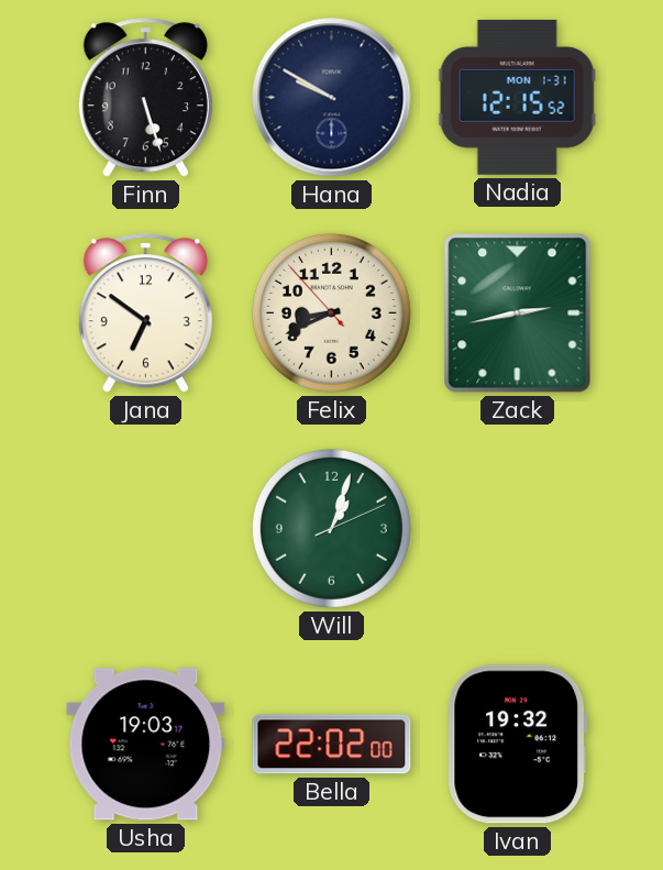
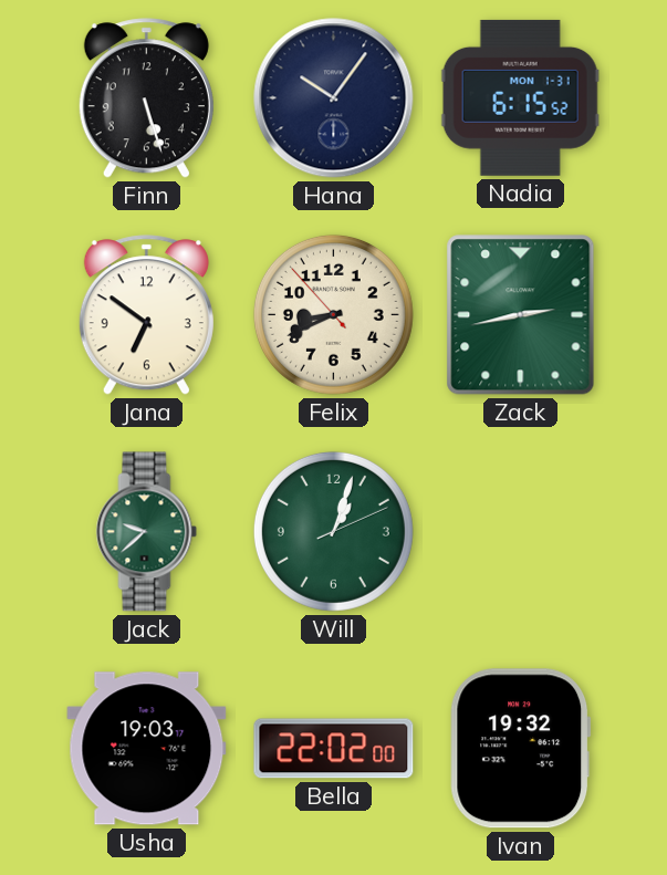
Hana: 9:50 -> 10:06 (334, 98)
Nadia: 12:15 -> 6:15 (520, 97)
Jack: none -> 9:38 (147, 532)
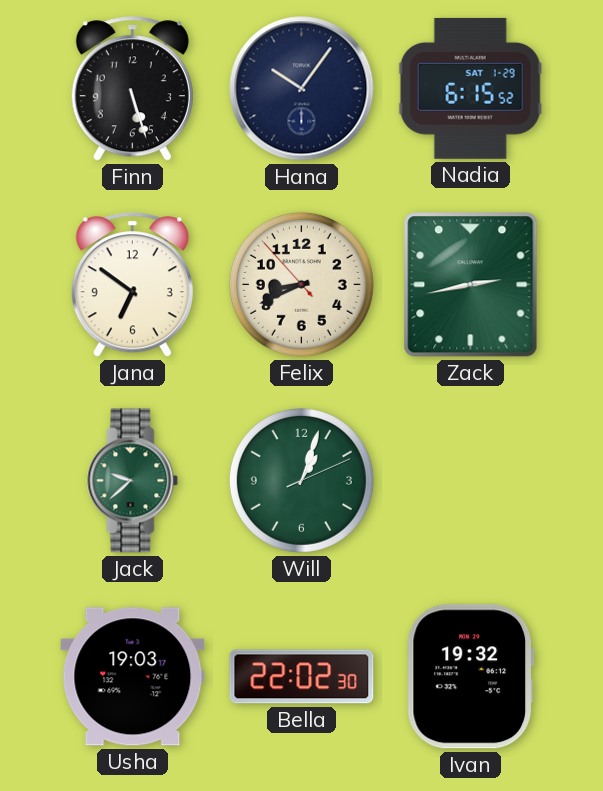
Nadia date: MON 1-31 -> SAT 1-29 (470, 88)
Bella: 22:02:00 -> 22:02:30 (302, 677)
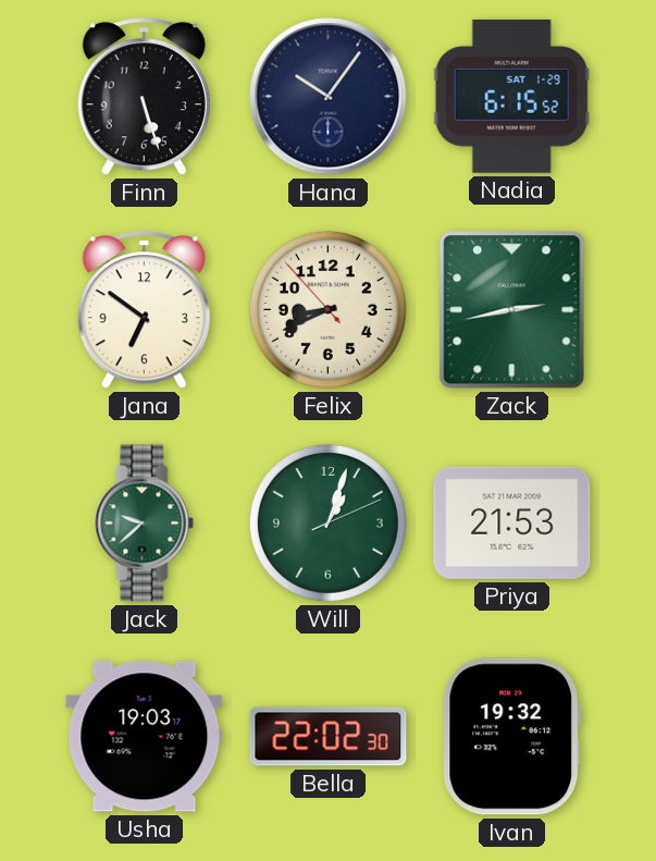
Priya: none -> 21:53 (512, 522)
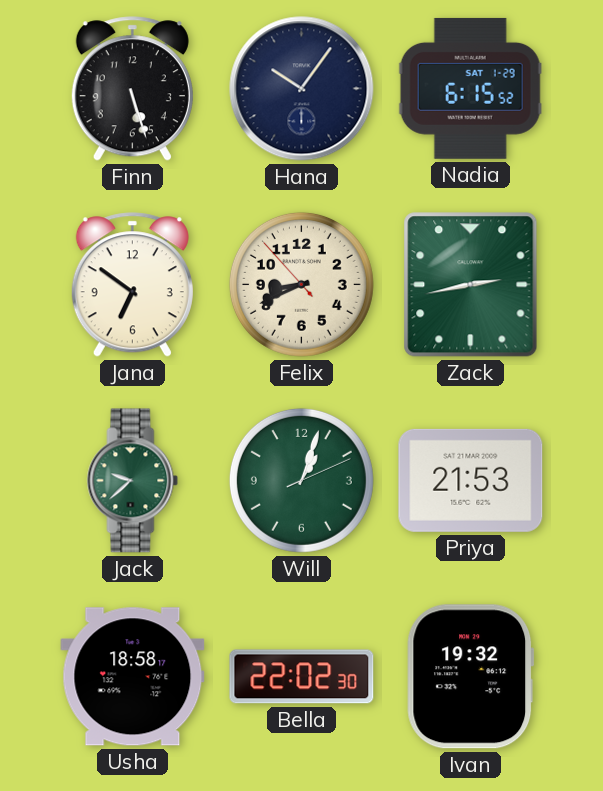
Usha: 19:03 -> 18:58 (133, 677)
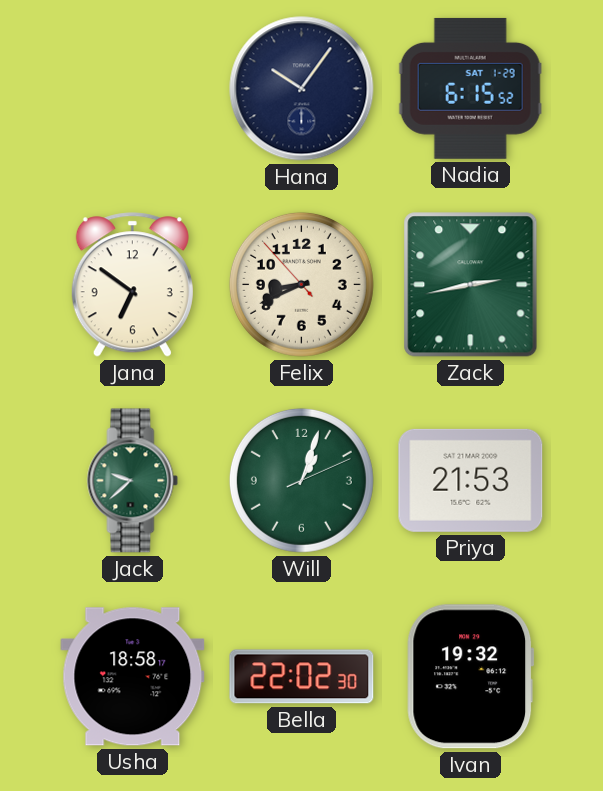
Finn: 5:27 -> none (132, 89)
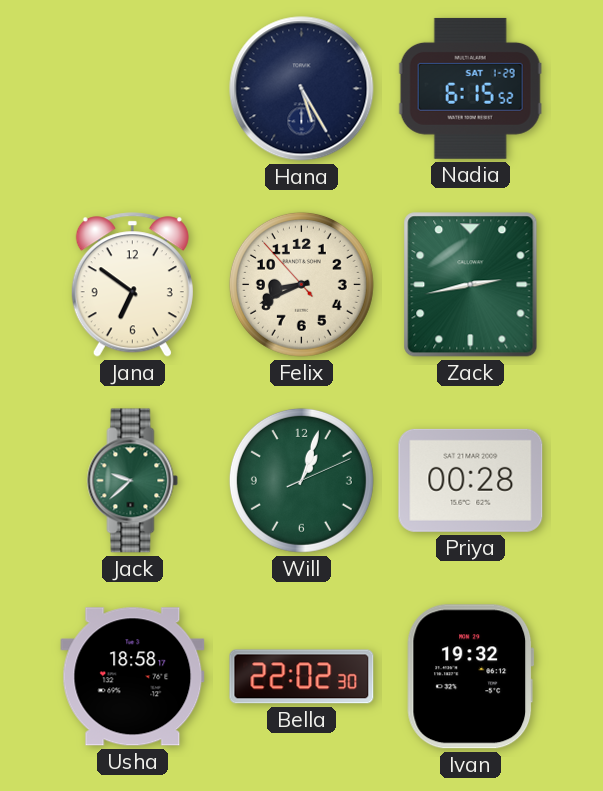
Hana: 10:06 -> 5:25 (302, 89)
Priya: 21:53 -> 00:28 (471, 480)
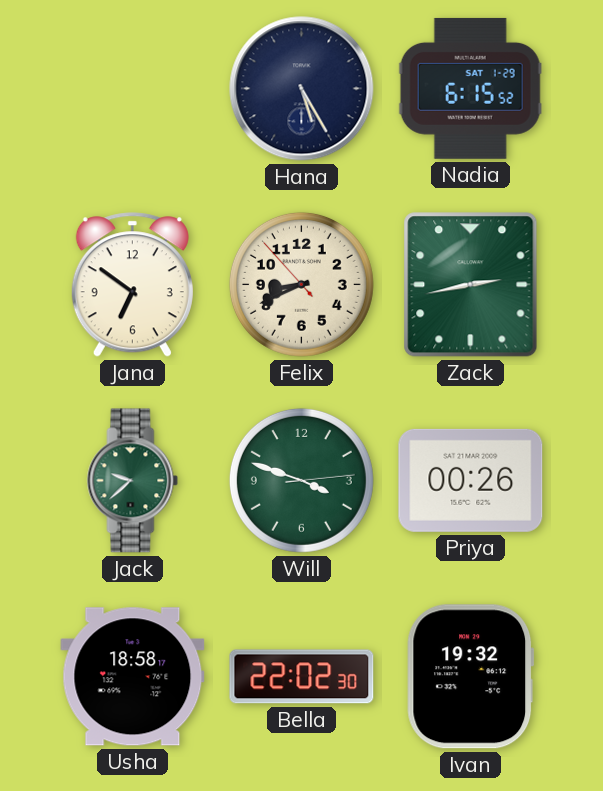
Will: 1:03 -> 3:48 (301, 480)
Priya: 00:28 -> 00:26 (471, 480)
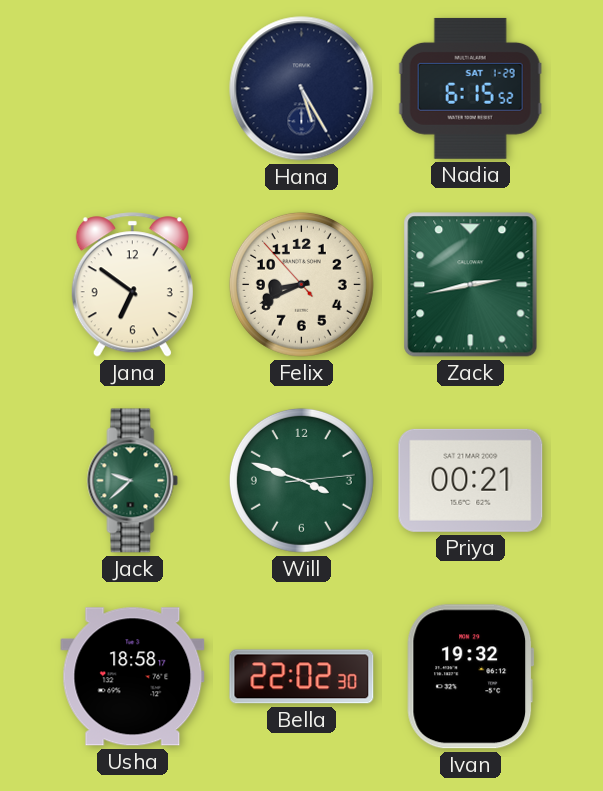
Priya: 00:26 -> 00:21 (471, 480)
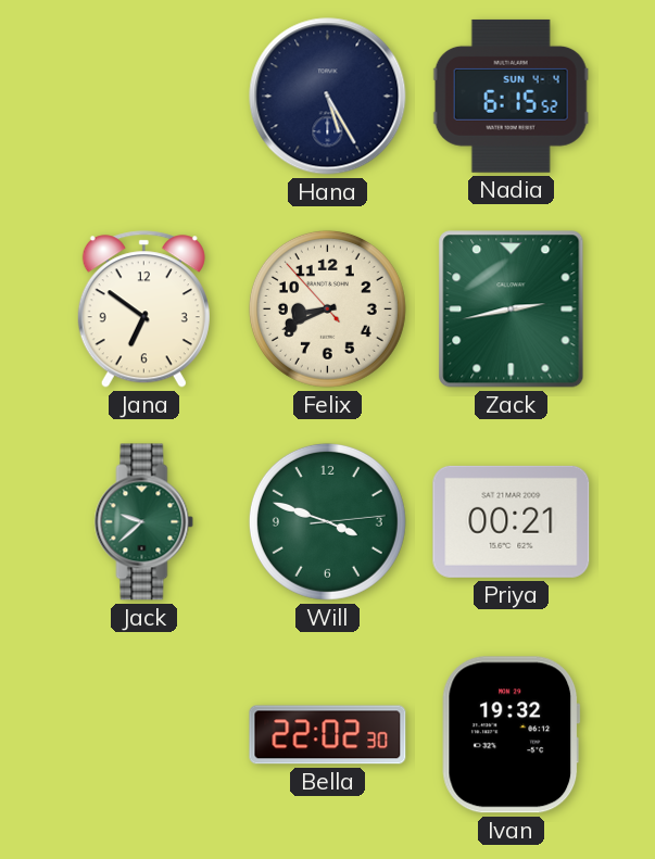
Nadia date: SAT 1-29 -> SUN 4-4 (511, 96)
Usha: 18:58 -> none (133, 677)
